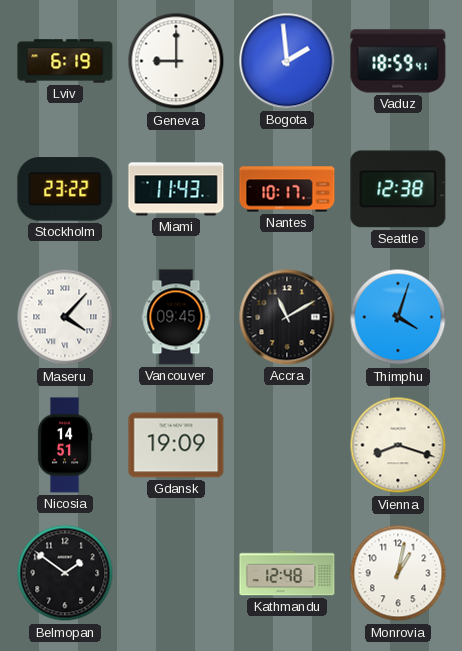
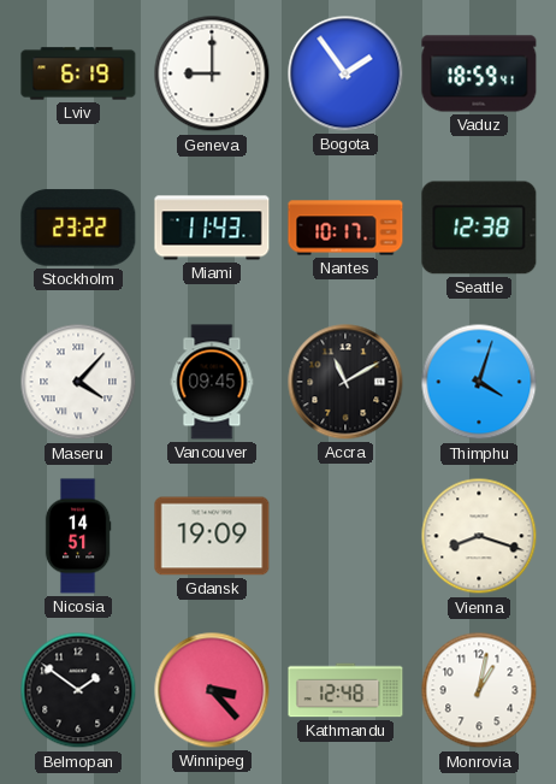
Bogota: 1:59 -> 1:54 (345, 73)
Winnipeg: none -> 3:23 (212, 690)
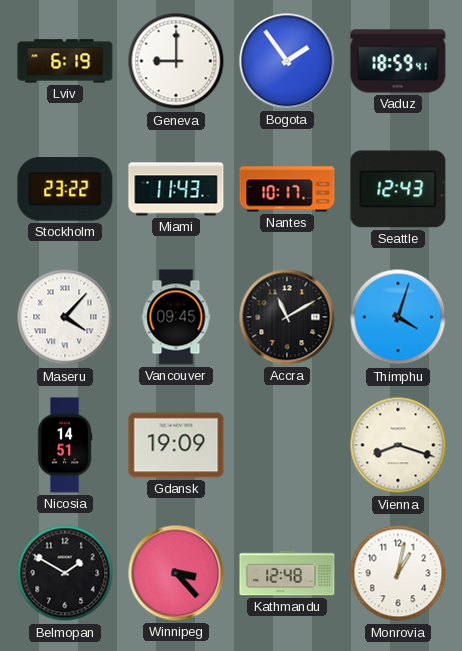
Seattle: 12:38 -> 12:43 (398, 189)
Belmopan: 1:51 -> 1:50 (65, 573)
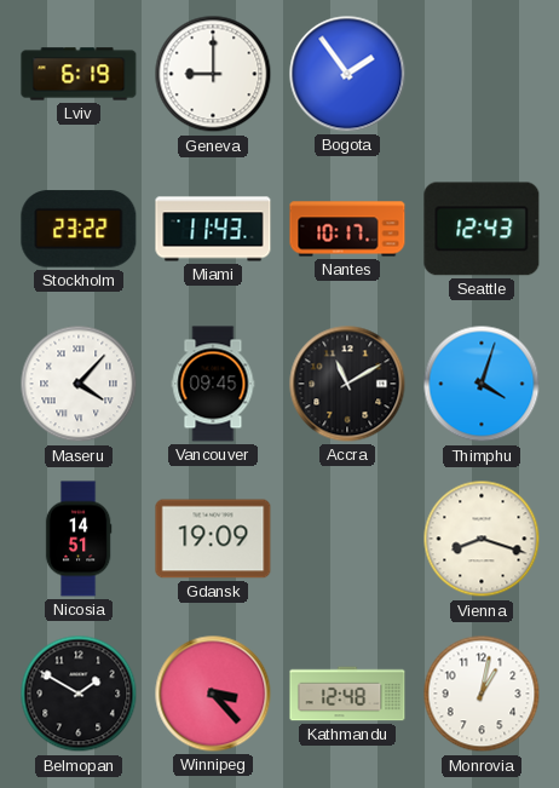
Vaduz: 18:59 -> none (398, 61)
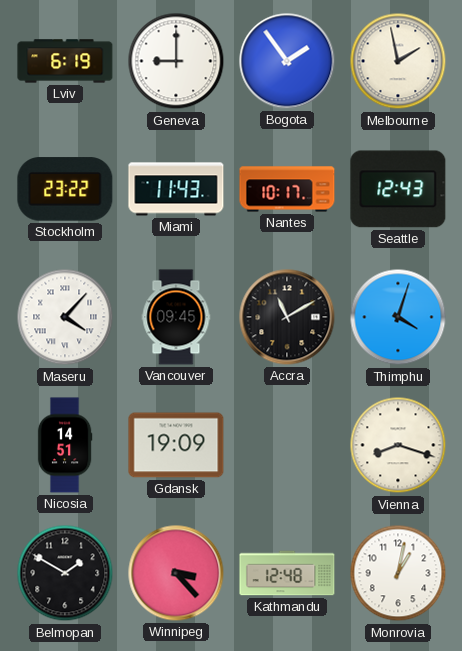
Melbourne: none -> 1:58 (398, 61)
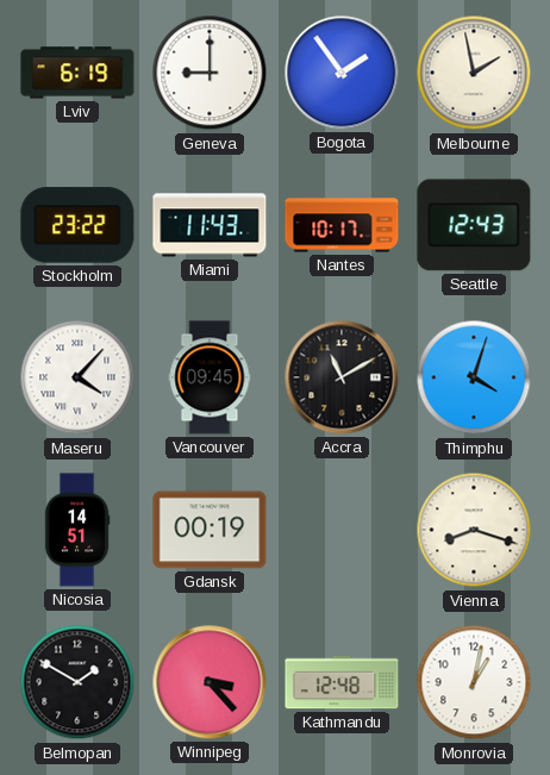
Gdansk: 19:09 -> 00:19 (210, 530)
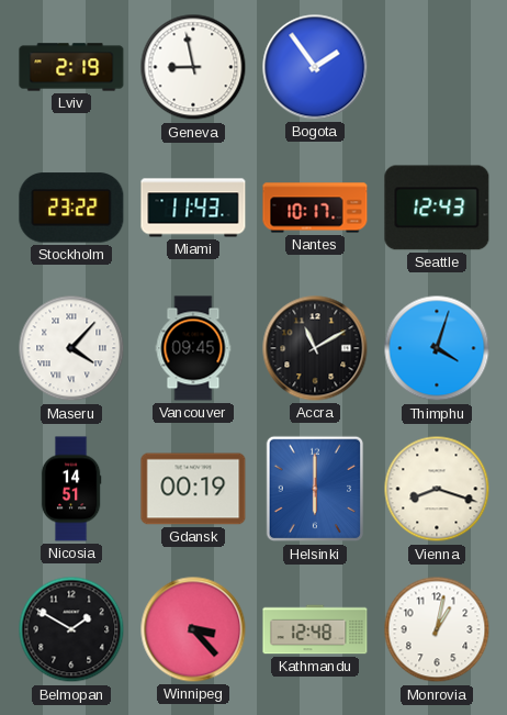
Lviv: 6:19 -> 2:19 (71, 67)
Geneva: 9:00 -> 8:58 (193, 67)
Melbourne: 1:58 -> none (474, 73)
Helsinki: none -> 6:00 (315, 489)
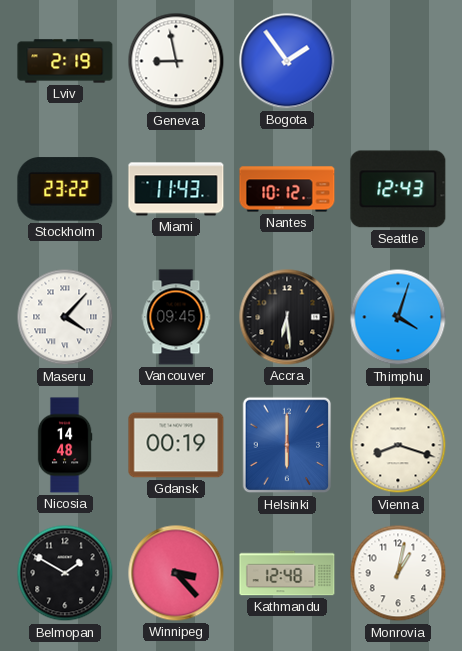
Nantes: 10:17 -> 10:12 (287, 189)
Accra: 11:10 -> 6:29 (287, 317)
Nicosia: 14:51 -> 14:48 (65, 445)
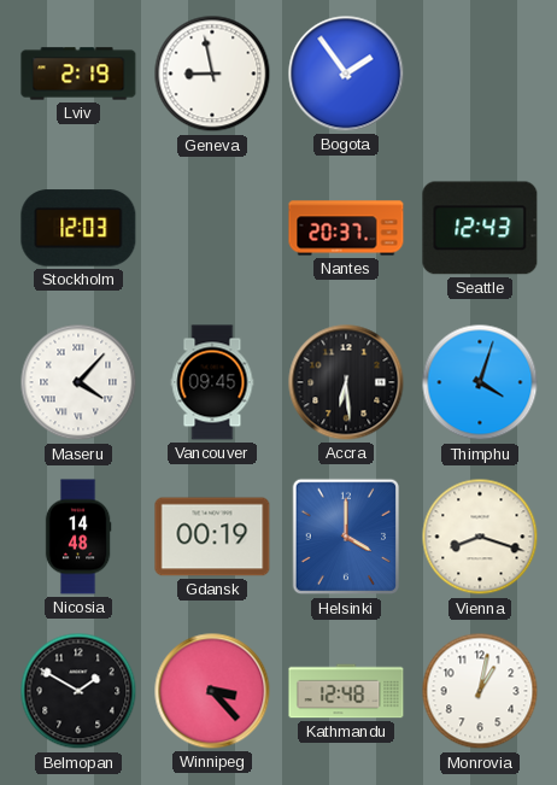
Stockholm: 23:22 -> 12:03 (78, 228)
Miami: 11:43 -> none (176, 189)
Nantes: 10:12 -> 20:37 (346, 228)
Helsinki: 6:00 -> 4:00 (346, 537)
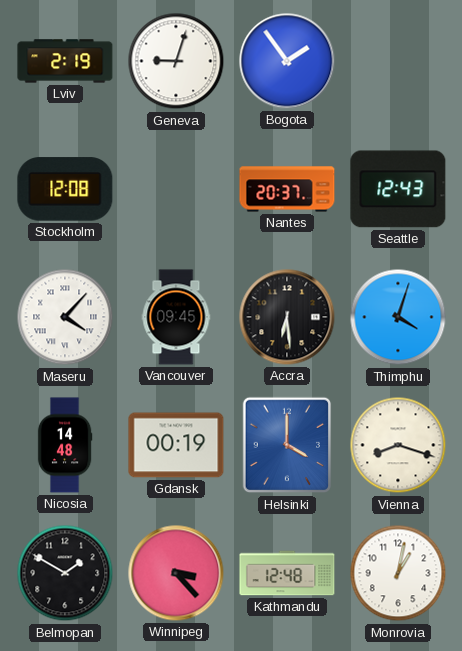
Geneva: 8:58 -> 9:03 (176, 61)
Stockholm: 12:03 -> 12:08 (65, 189)
